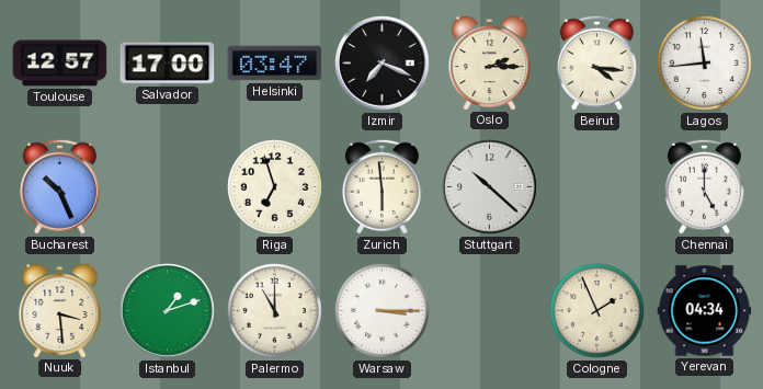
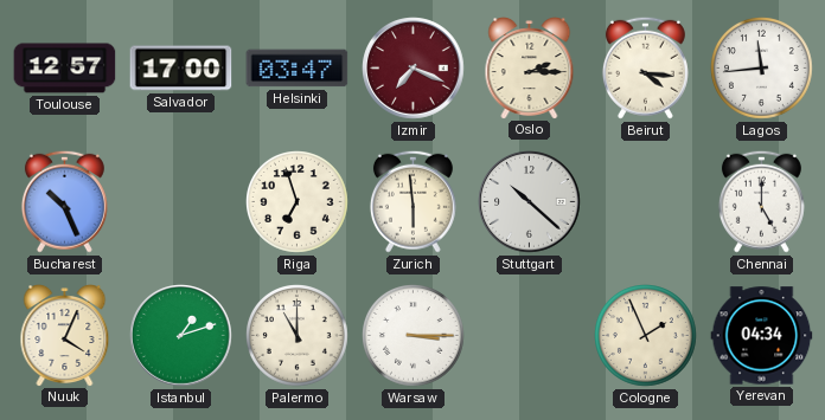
Izmir dial: black -> burgundy (414, 69)
Nuuk: 3:29 -> 4:04 (65, 336)
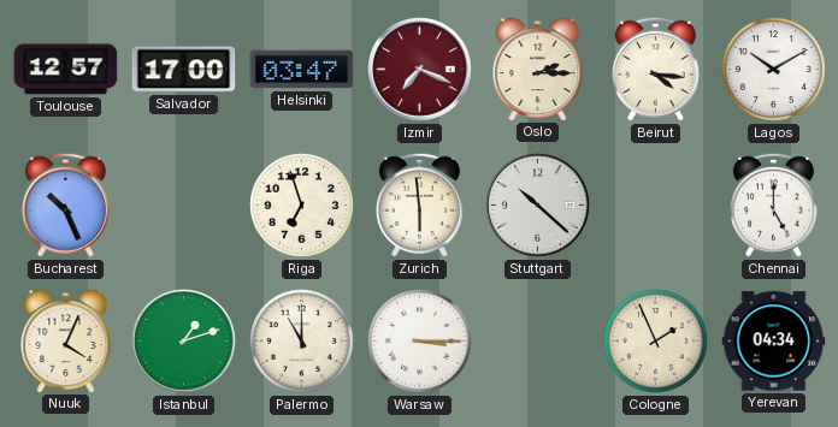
Lagos: 11:44 -> 10:10 (774, 70)
